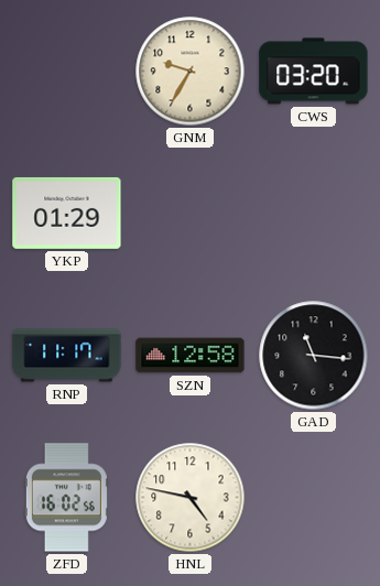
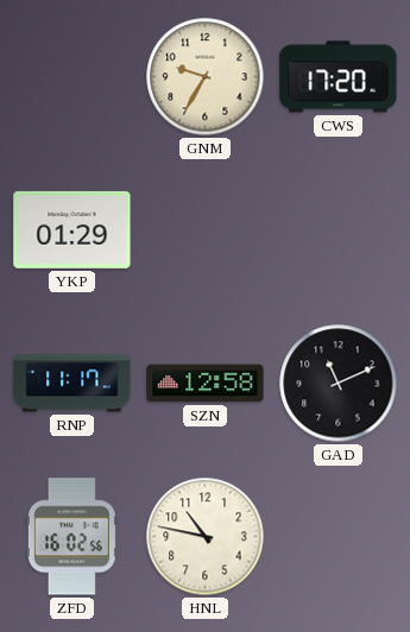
CWS: 03:20 -> 17:20 (339, 77)
GAD: 11:16 -> 11:11 (339, 384)
HNL: 4:47 -> 10:47 (206, 537)
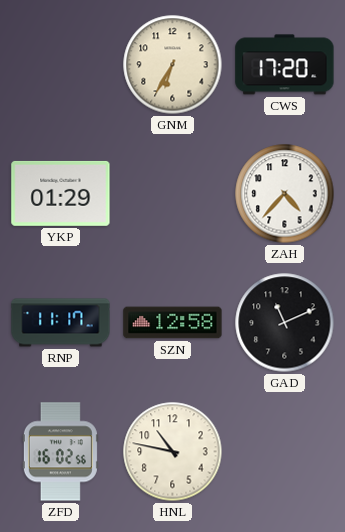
GNM: 9:35 -> 6:35 (173, 65)
ZAH: none -> 4:37 (285, 194)
